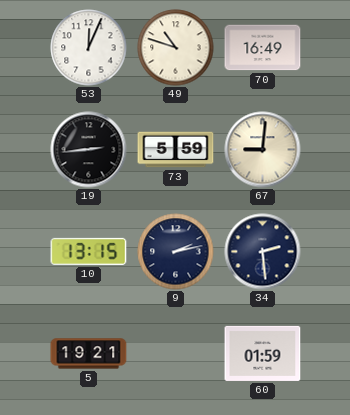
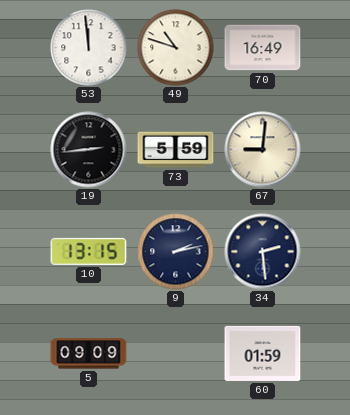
53: 12:04 -> 11:59 (89, 48)
5: 19:21 -> 09:09 (89, 354)
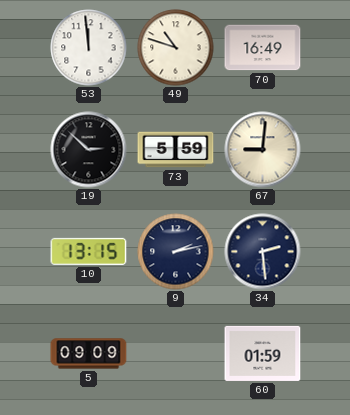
19: 2:44 -> 2:52 (89, 150)
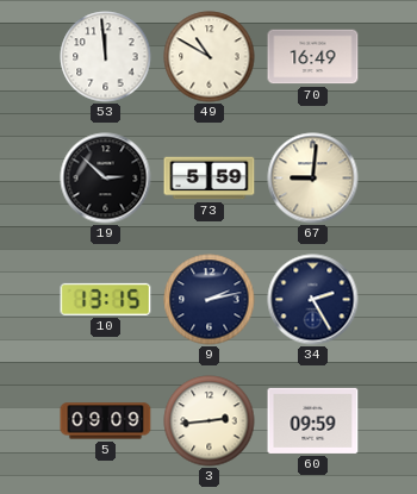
49: 10:48 -> 10:50 (210, 57)
34: 2:29 -> 2:25 (313, 300)
3: none -> 2:44 (210, 421)
60: 01:59 -> 09:59 (313, 420)
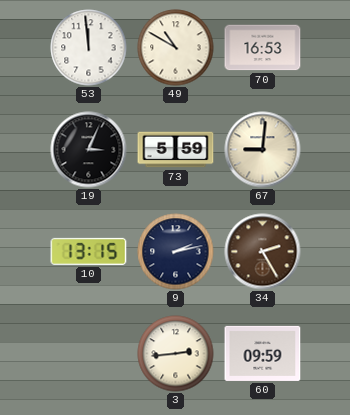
70: 16:49 -> 16:53 (263, 48)
19: 2:52 -> 3:04 (89, 150)
34 dial: navy -> brown (263, 252)
5: 09:09 -> none (106, 421)
